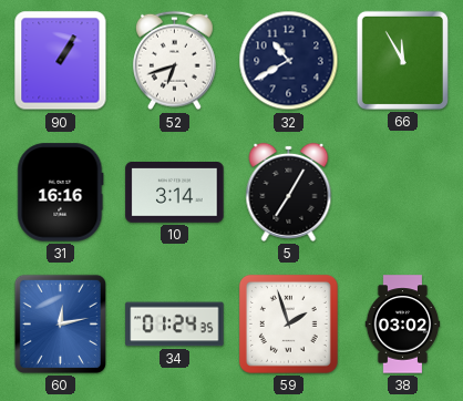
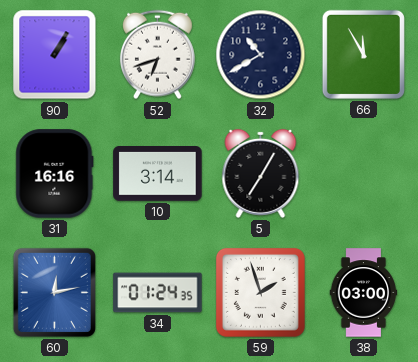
38: 03:02 -> 03:00 (364, 293)
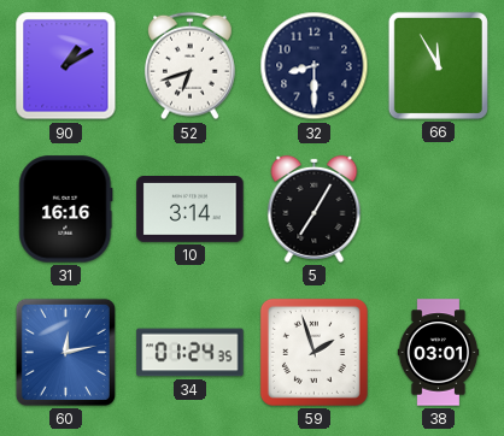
90: 1:05 -> 1:10 (66, 66)
32: 10:40 -> 8:30 (315, 66)
38: 03:00 -> 03:01 (439, 353)
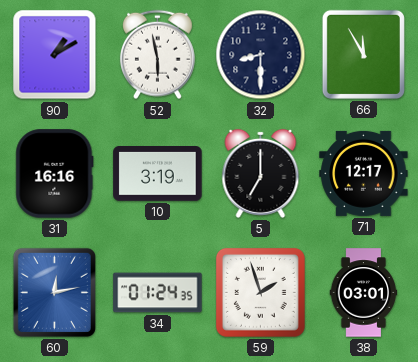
52: 6:42 -> 5:58 (157, 55)
10: 3:14 -> 3:19 (158, 174)
5: 7:05 -> 7:00 (261, 173)
71: none -> 12:17 (364, 173)
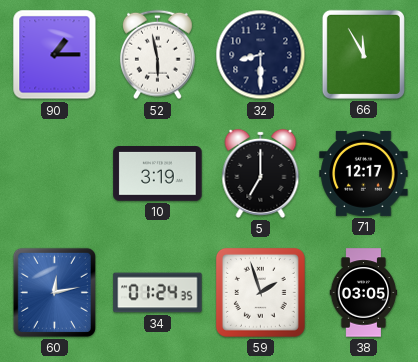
90: 1:10 -> 1:15 (55, 55)
31: 16:16 -> none (55, 174)
38: 03:01 -> 03:05 (364, 293)
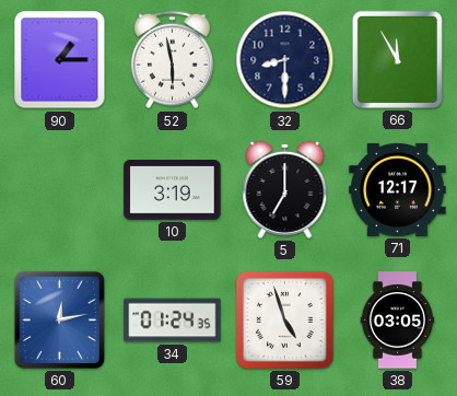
59: 1:57 -> 4:57 (284, 319)
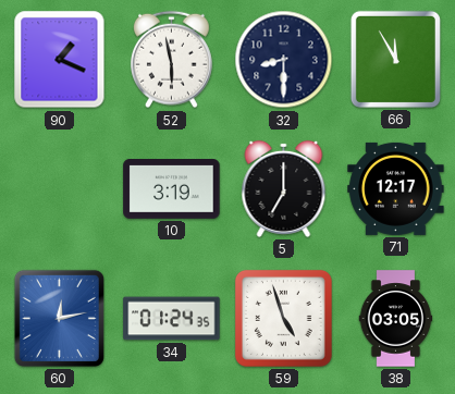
90: 1:15 -> 1:19 (60, 60)
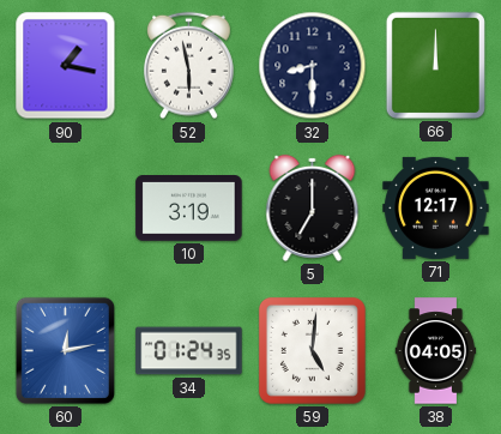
90: 1:19 -> 1:17 (66, 66)
66: 11:55 -> 12:00 (435, 65)
59: 4:57 -> 5:01 (312, 350)
38: 03:05 -> 04:05 (436, 351)
